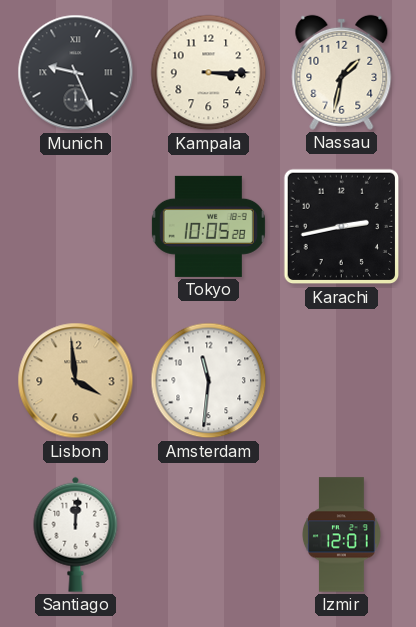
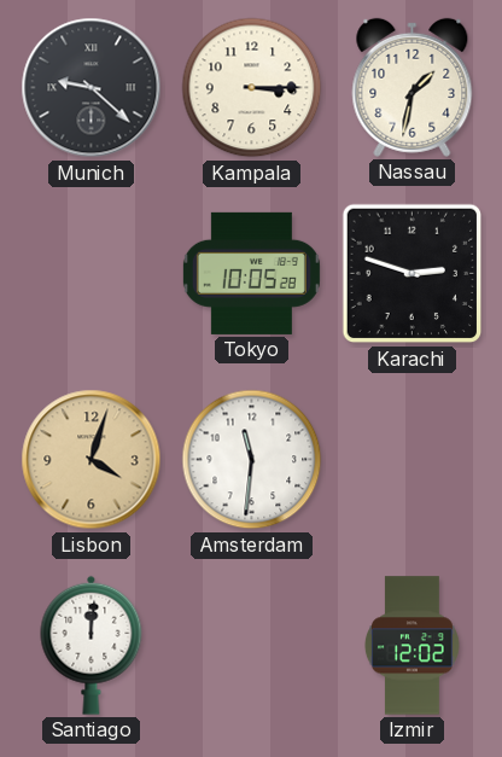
Munich: 9:26 -> 9:22 (92, 88)
Karachi: 2:43 -> 2:48 (413, 274)
Lisbon: 3:59 -> 4:03 (92, 460)
Izmir: 12:01 -> 12:02 (411, 646)
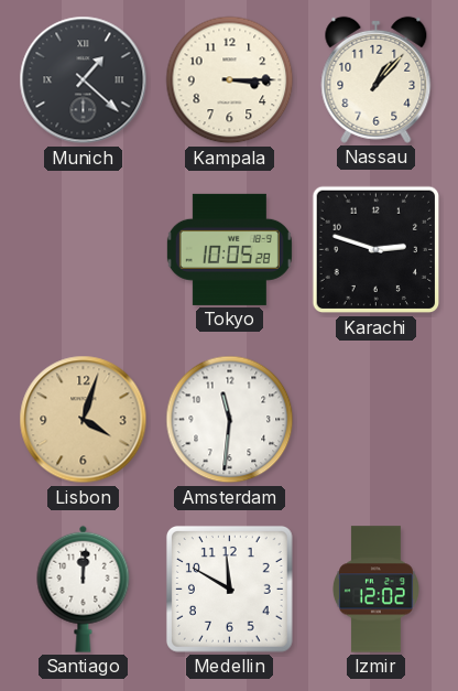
Munich: 9:22 -> 1:22 (84, 80)
Nassau: 1:32 -> 1:07 (377, 79)
Medellin: none -> 11:50 (229, 589)
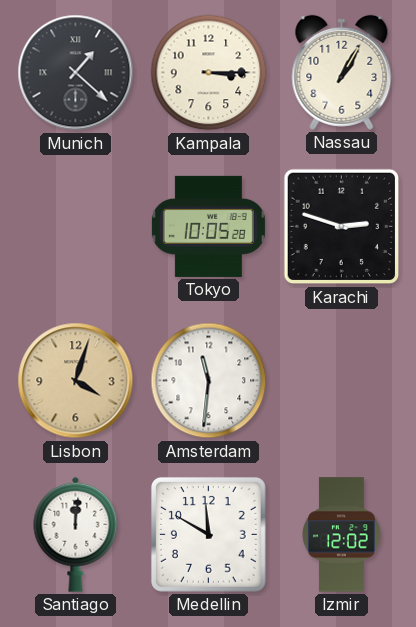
Nassau: 1:07 -> 1:05 (342, 72)
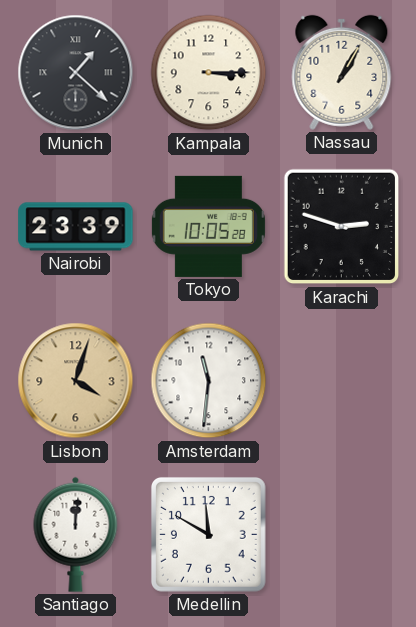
Nairobi: none -> 23:39 (76, 227)
Izmir: 12:02 -> none (341, 535)
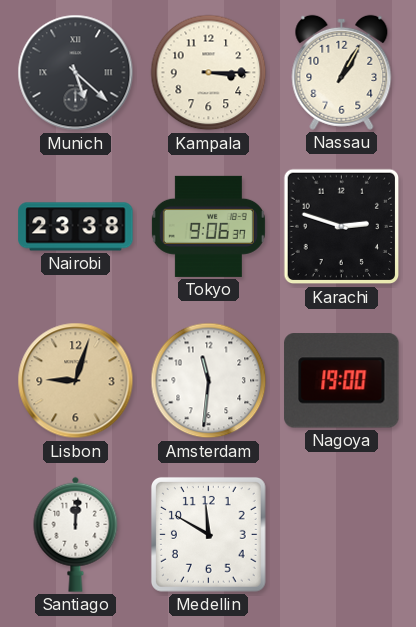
Munich: 1:22 -> 5:22 (76, 73)
Nairobi: 23:39 -> 23:38 (76, 227)
Tokyo: 10:05 -> 9:06 (208, 226)
Lisbon: 4:03 -> 9:03 (76, 381)
Nagoya: none -> 19:00 (342, 381)
